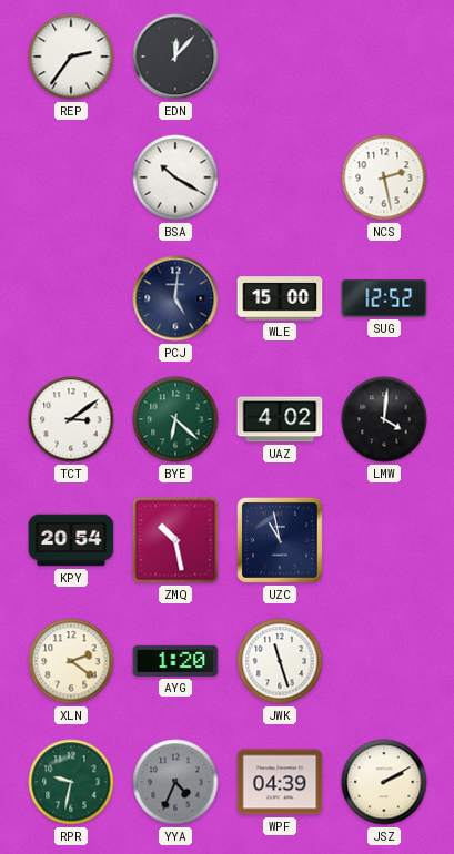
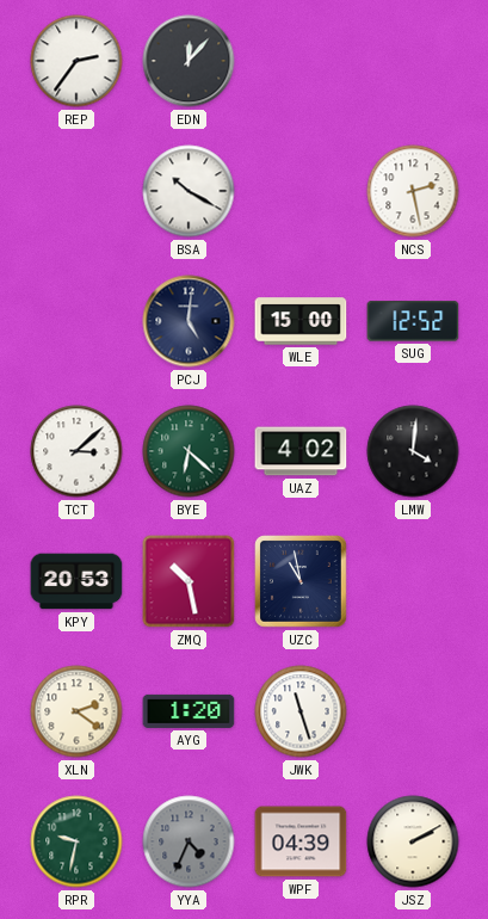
TCT: 3:09 -> 3:08 (76, 451)
KPY: 20:54 -> 20:53 (76, 581)
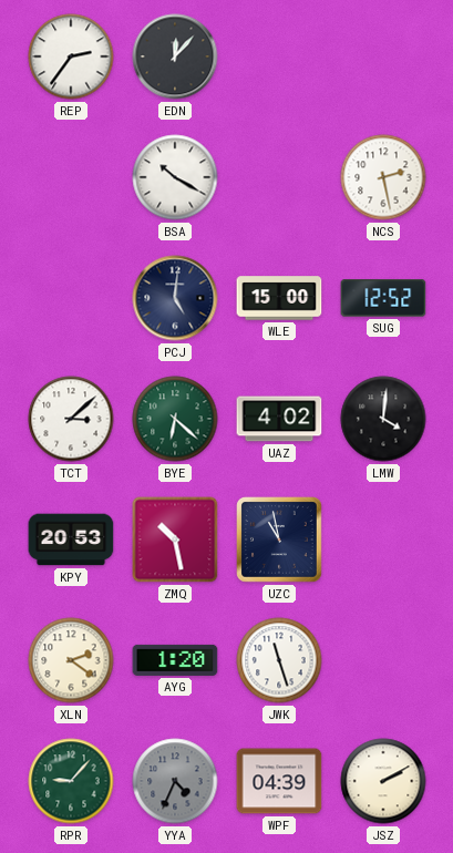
RPR: 9:32 -> 9:07 (71, 781)
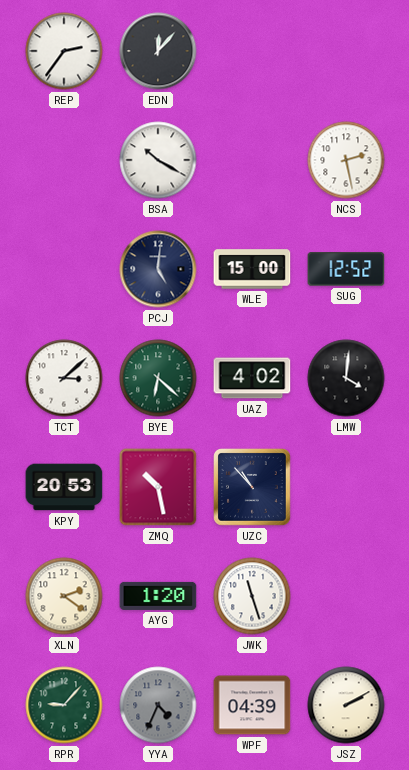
UZC: 10:58 -> 10:53 (253, 488)
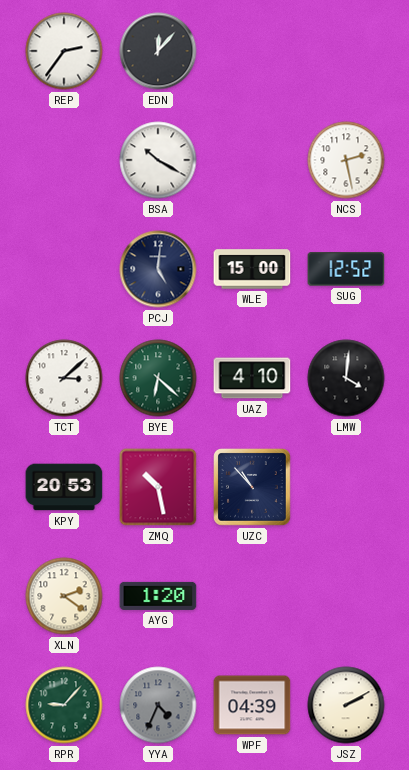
UAZ: 4:02 -> 4:10 (252, 378)
JWK: 11:27 -> none (252, 596)
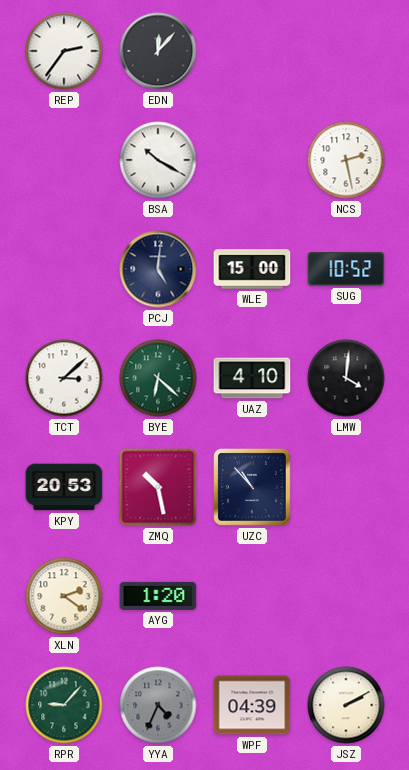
SUG: 12:52 -> 10:52 (346, 269)
